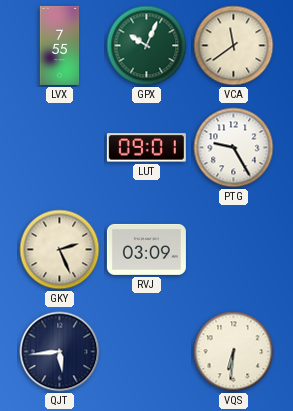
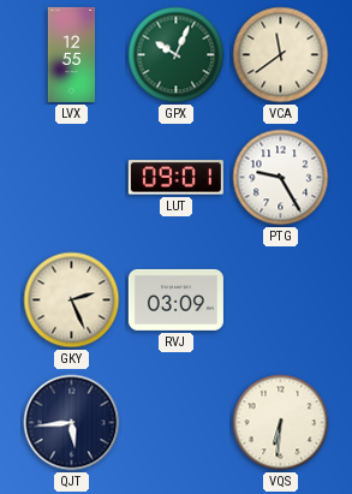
LVX: 7:55 -> 12:55 (72, 54)
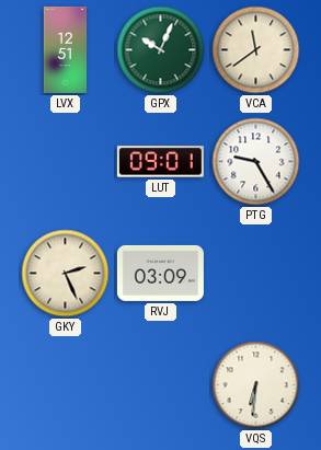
LVX: 12:55 -> 12:51 (66, 49)
QJT: 5:44 -> none (72, 423)
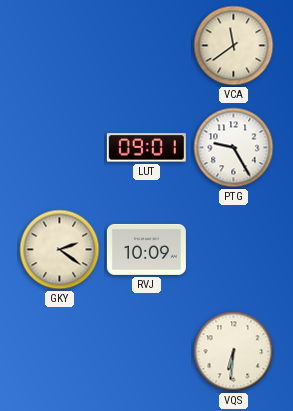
LVX: 12:51 -> none (66, 49)
GPX: 10:04 -> none (161, 50)
GKY: 2:26 -> 2:21 (60, 250)
RVJ: 03:09 -> 10:09 (146, 249)
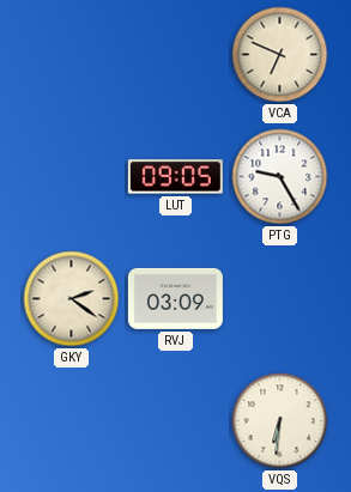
VCA: 11:39 -> 6:49 (280, 55)
LUT: 09:01 -> 09:05 (175, 177)
RVJ: 10:09 -> 03:09 (175, 298)
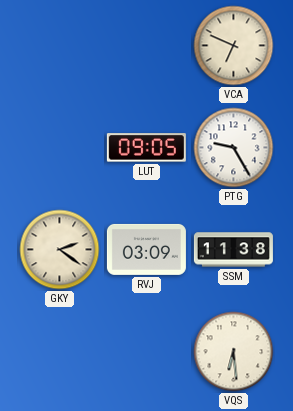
SSM: none -> 11:38 (233, 250)
VQS: 6:31 -> 6:29 (234, 352)
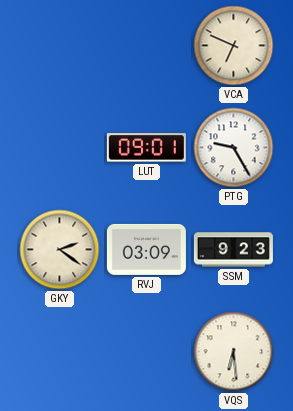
LUT: 09:05 -> 09:01 (146, 148)
SSM: 11:38 -> 9:23 (233, 250)
